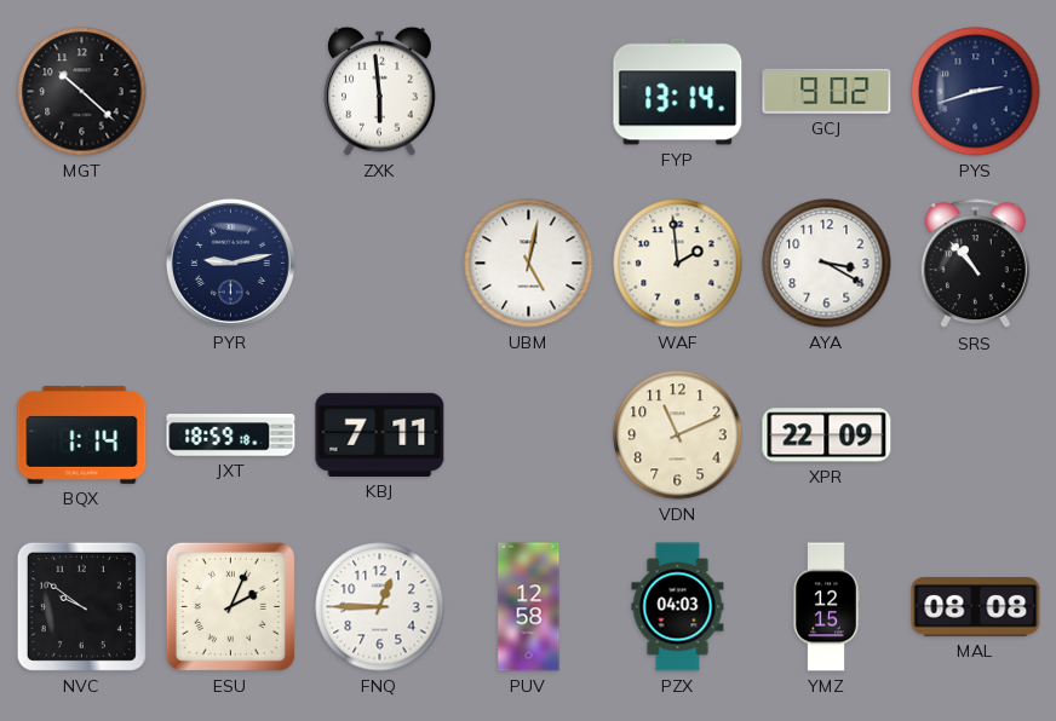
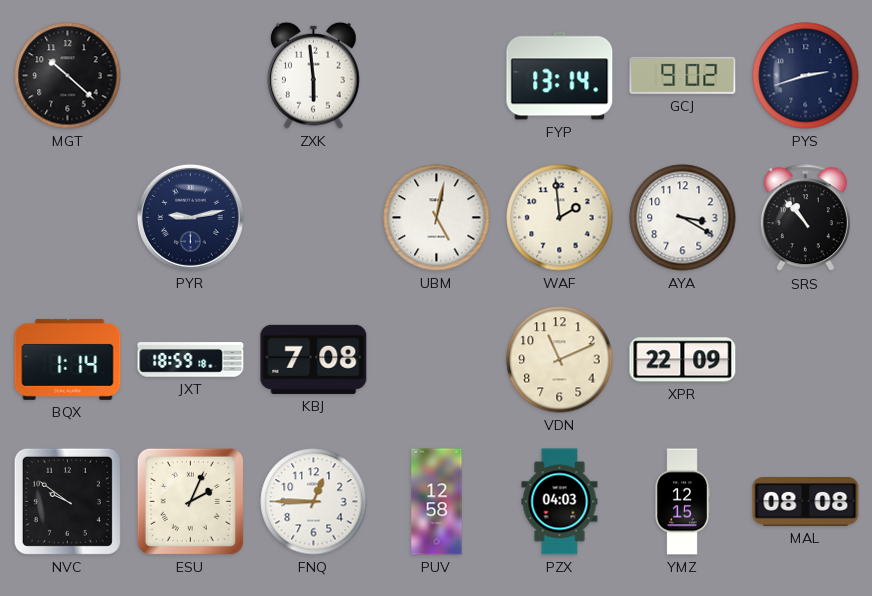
KBJ: 7:11 -> 7:08 (314, 359)
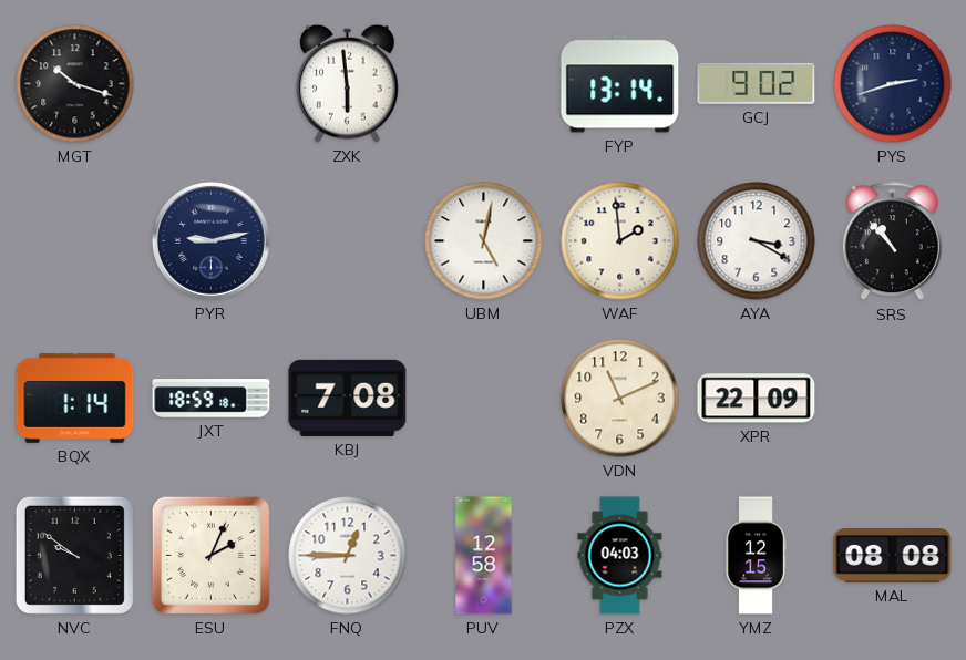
MGT: 10:22 -> 10:18 (75, 84)
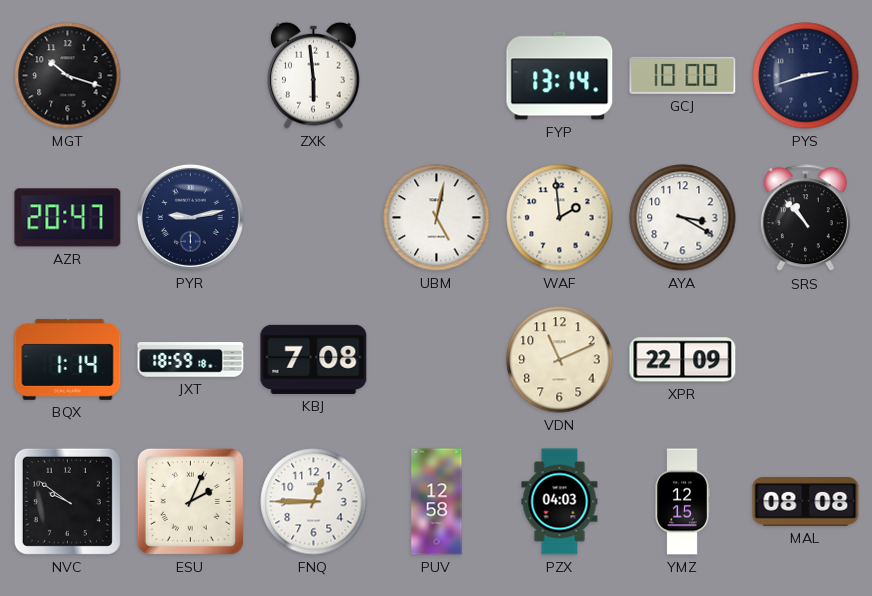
GCJ: 9:02 -> 10:00 (683, 75)
AZR: none -> 20:47 (68, 218)
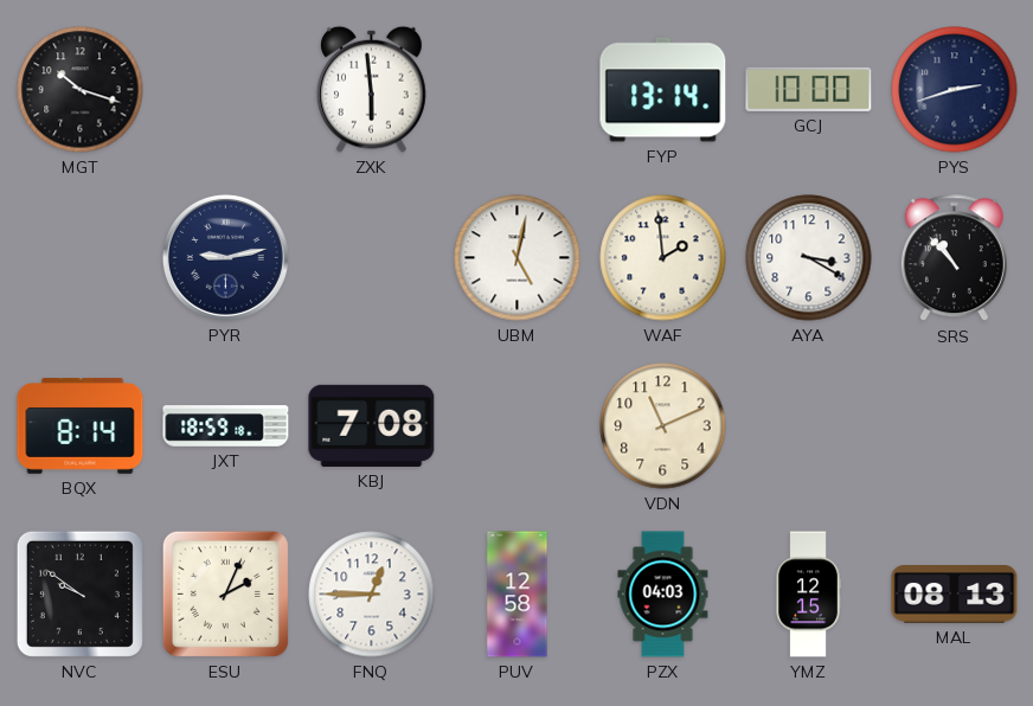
AZR: 20:47 -> none (68, 218)
BQX: 1:14 -> 8:14 (81, 425)
XPR: 22:09 -> none (683, 360)
MAL: 08:08 -> 08:13 (955, 595)
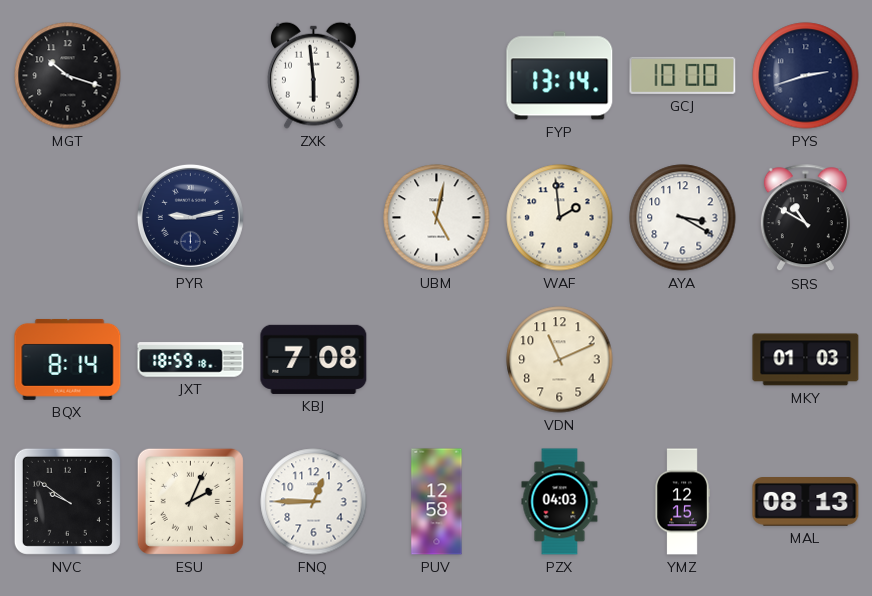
SRS: 10:53 -> 10:50 (805, 218)
MKY: none -> 01:03 (806, 360)
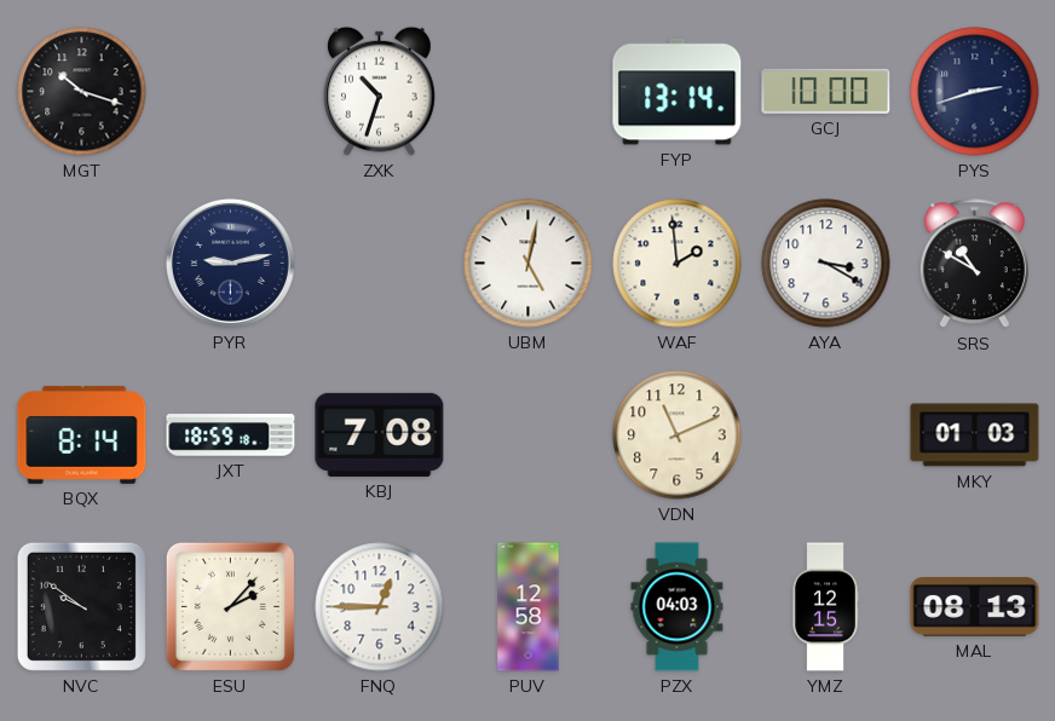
ZXK: 5:59 -> 10:33 (379, 91)
ESU: 2:04 -> 2:07 (230, 606)
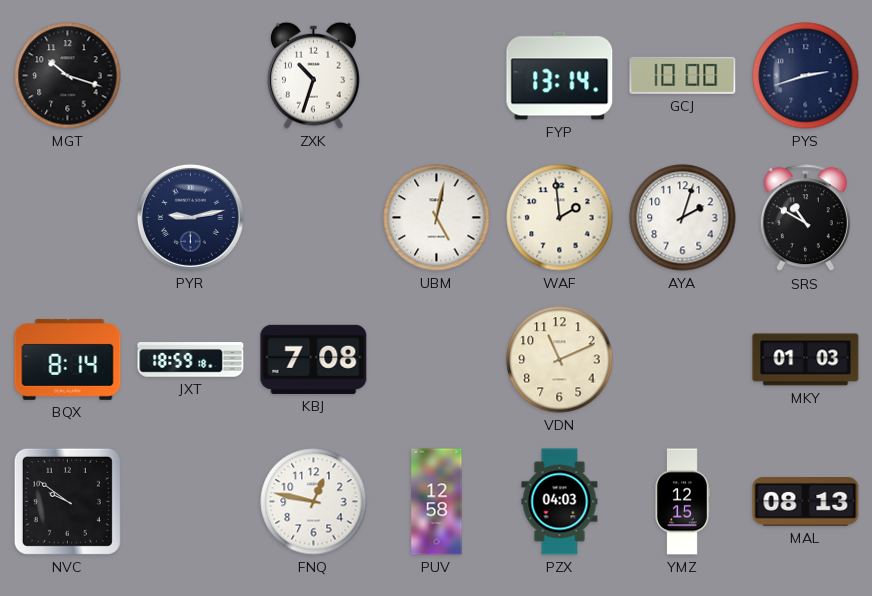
AYA: 3:20 -> 2:03 (683, 218)
ESU: 2:07 -> none (230, 606)
FNQ: 12:45 -> 12:47 (314, 502)
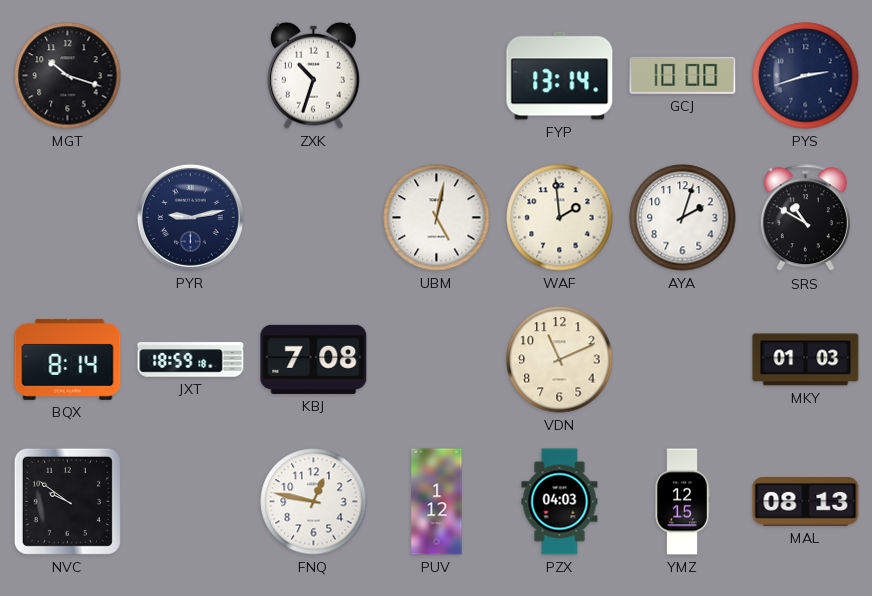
PUV: 12:58 -> 1:12 (437, 502)
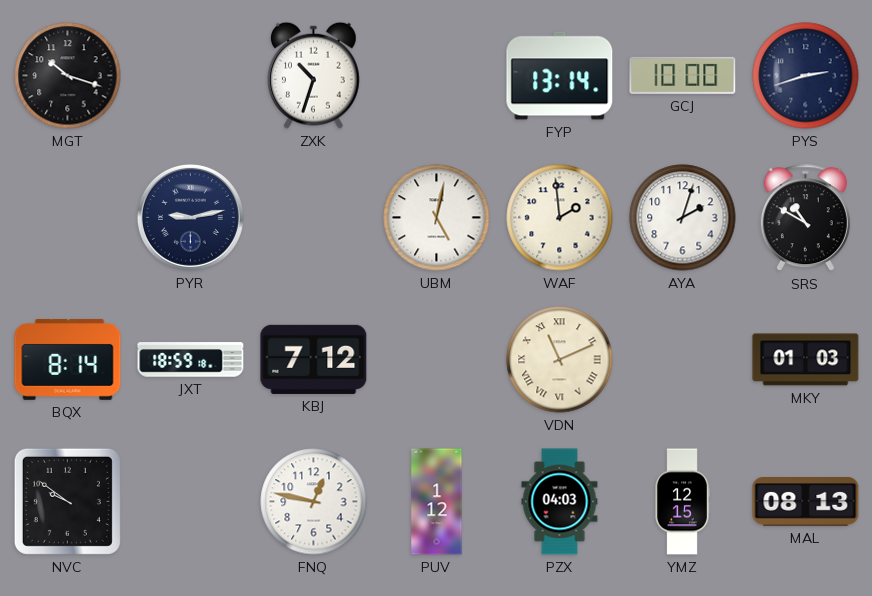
KBJ: 7:08 -> 7:12 (314, 359)
VDN numerals: Arabic -> Roman (560, 360)
